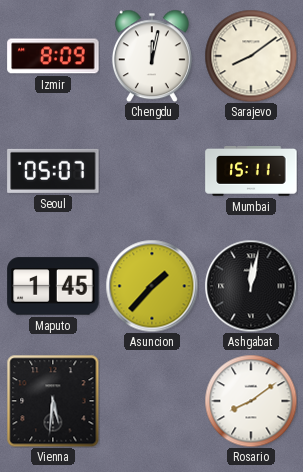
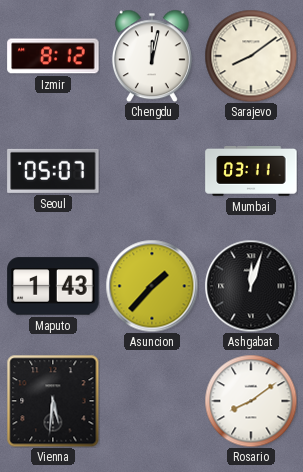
Izmir: 8:09 -> 8:12 (53, 56)
Mumbai: 15:11 -> 03:11 (251, 172)
Maputo: 1:45 -> 1:43 (53, 286)
Ashgabat: 12:02 -> 12:03 (251, 286)
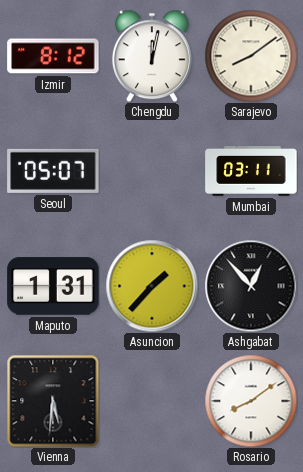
Maputo: 1:43 -> 1:31 (53, 286)
Ashgabat: 12:03 -> 12:53 (251, 286)
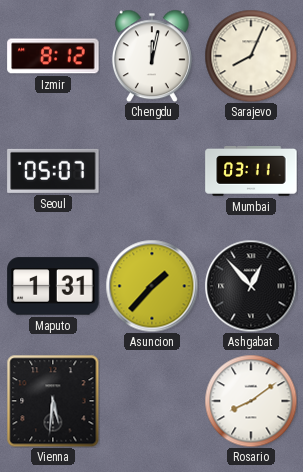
Sarajevo: 8:09 -> 8:04 (251, 56)
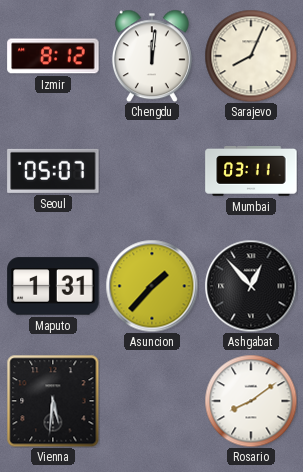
Chengdu: 12:02 -> 12:01 (152, 56)
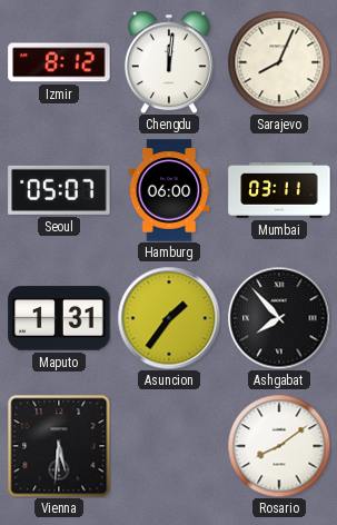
Hamburg: none -> 06:00 (169, 190)
Asuncion: 1:37 -> 1:36 (169, 318)
Ashgabat: 12:53 -> 7:53 (279, 318)
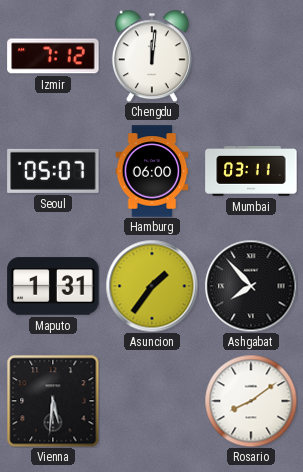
Izmir: 8:12 -> 7:12 (53, 56)
Sarajevo: 8:04 -> none (279, 62)
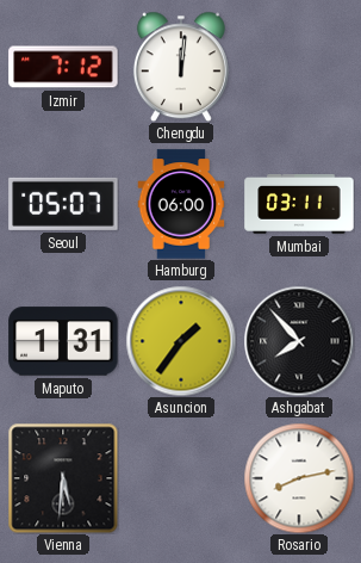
Rosario: 8:09 -> 8:13 (299, 478)
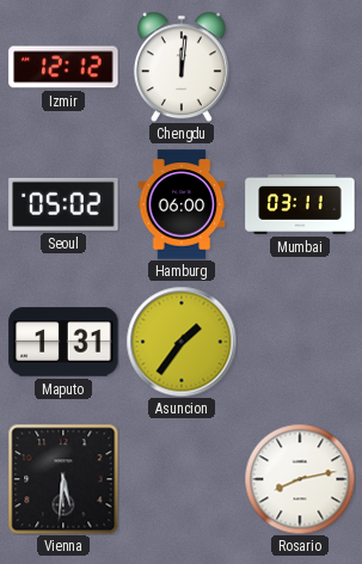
Izmir: 7:12 -> 12:12 (63, 67)
Seoul: 05:07 -> 05:02 (63, 204)
Ashgabat: 7:53 -> none (299, 341)
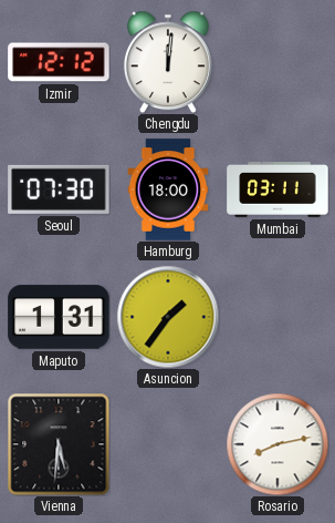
Seoul: 05:02 -> 07:30 (59, 189)
Hamburg: 06:00 -> 18:00 (168, 189)
